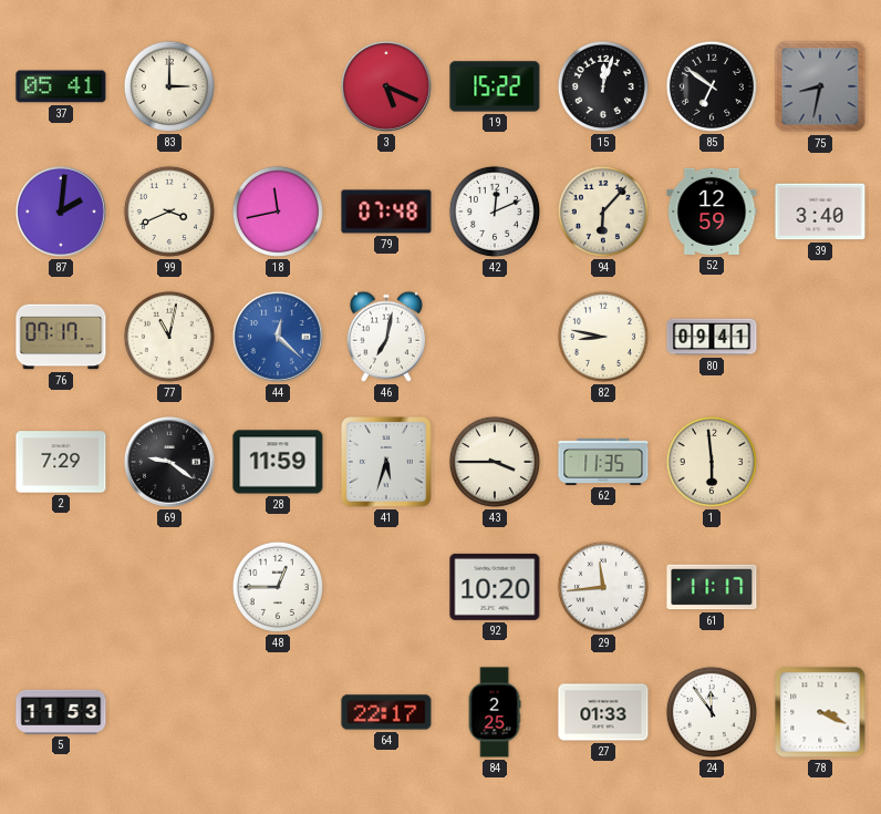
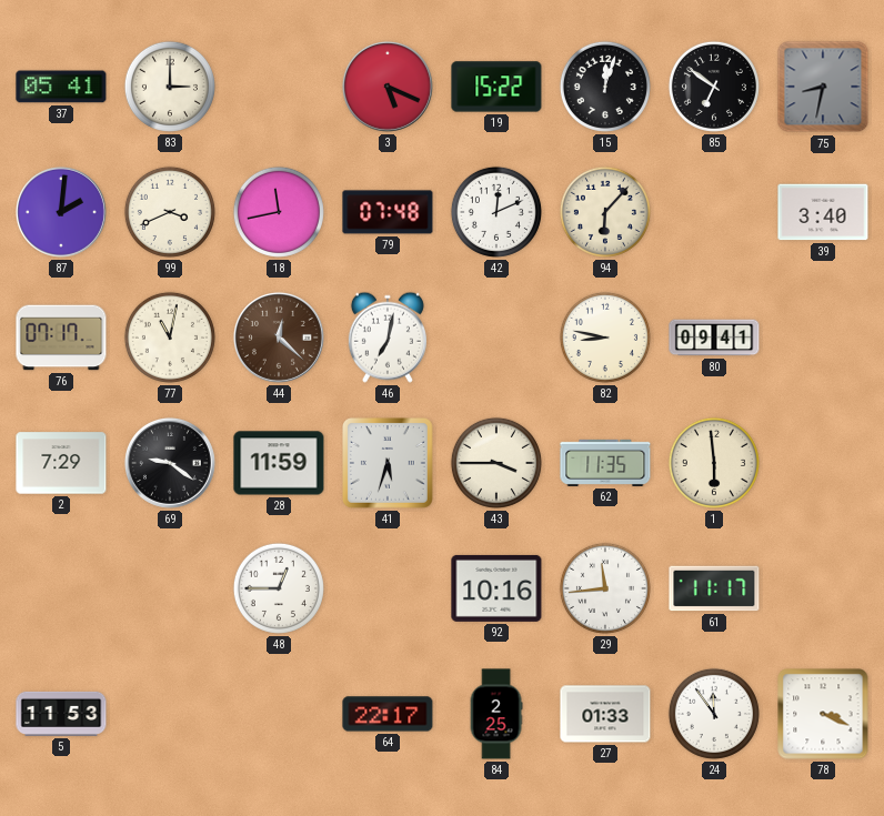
52: 12:59 -> none (712, 212)
44 dial: blue -> brown (279, 338)
92: 10:20 -> 10:16 (496, 588)
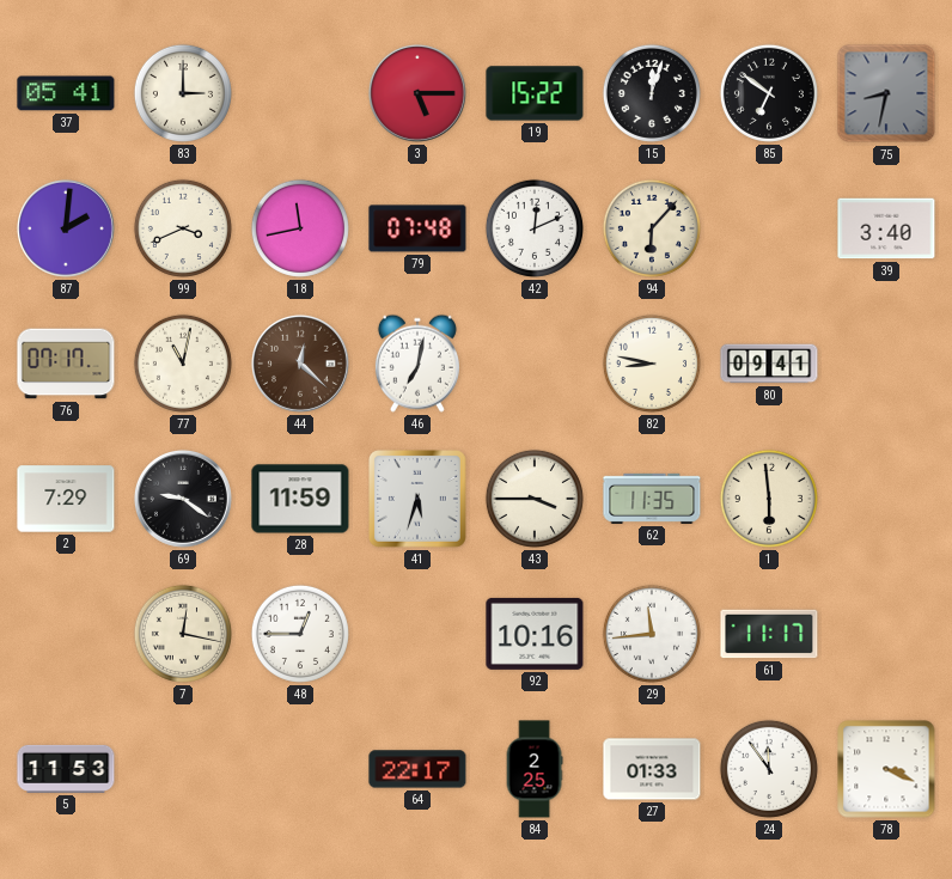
3: 5:19 -> 5:15 (417, 93)
7: none -> 12:17 (183, 634)
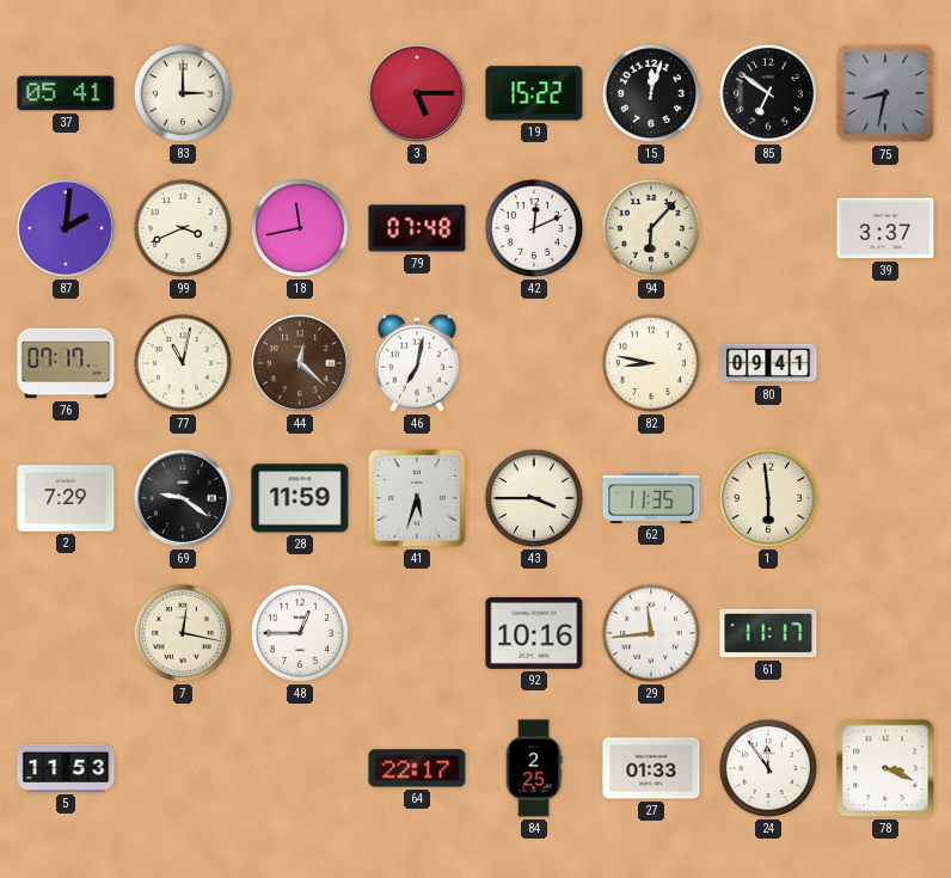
39: 3:40 -> 3:37 (885, 228)
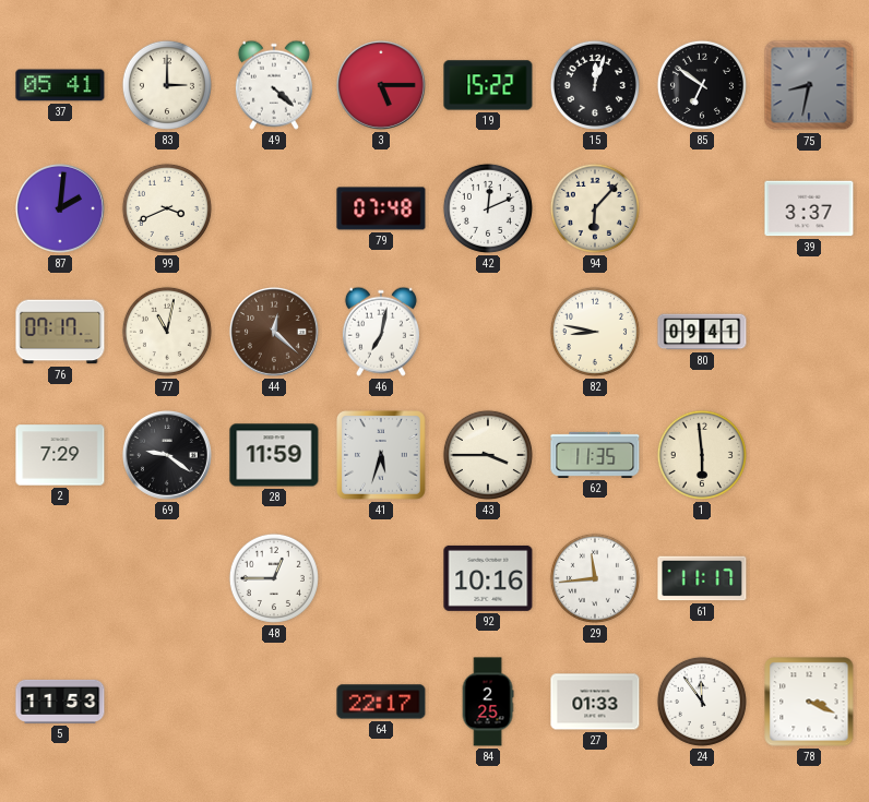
49: none -> 4:22 (274, 85)
18: 11:43 -> none (300, 228)
7: 12:17 -> none (183, 633)
